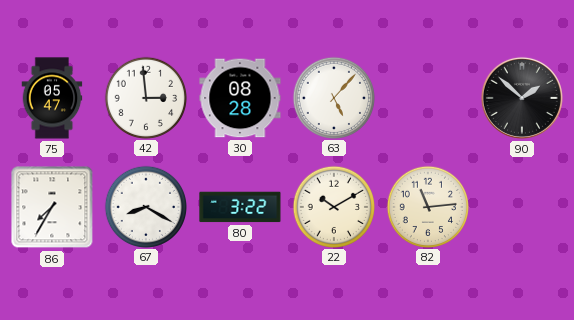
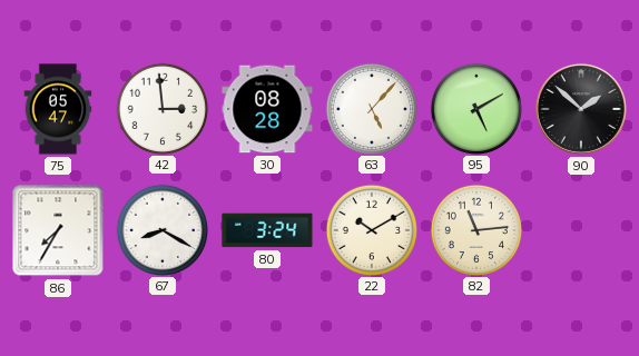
95: none -> 5:10 (475, 108)
80: 3:22 -> 3:24 (267, 230)
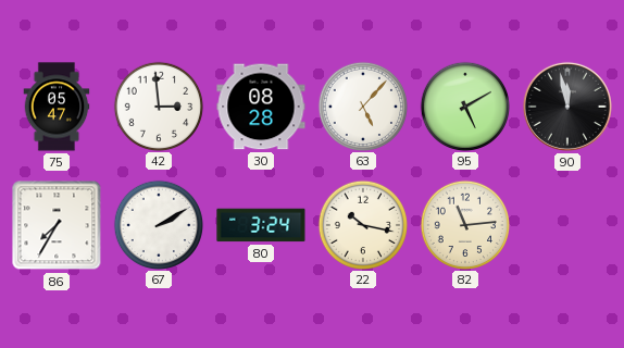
90: 1:52 -> 11:58 (567, 107)
67: 8:20 -> 2:10 (158, 224)
22: 10:10 -> 10:17 (362, 224)
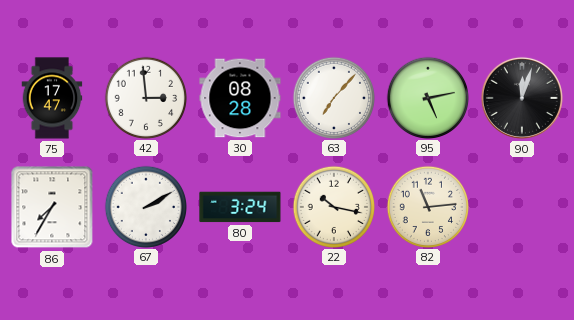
75: 05:47 -> 17:47 (52, 98)
63: 5:07 -> 7:07 (333, 97)
95: 5:10 -> 5:13 (427, 97)
90: 11:58 -> 12:03 (522, 98)
